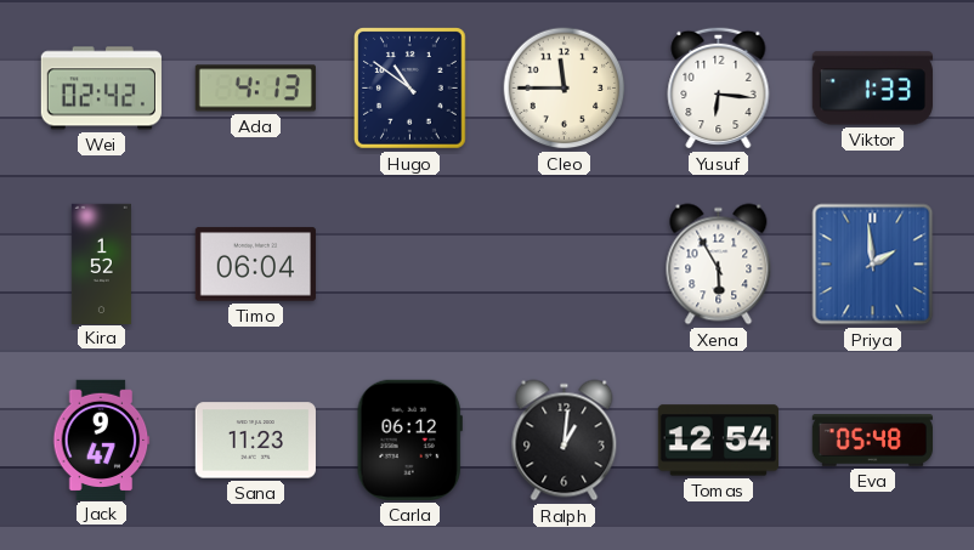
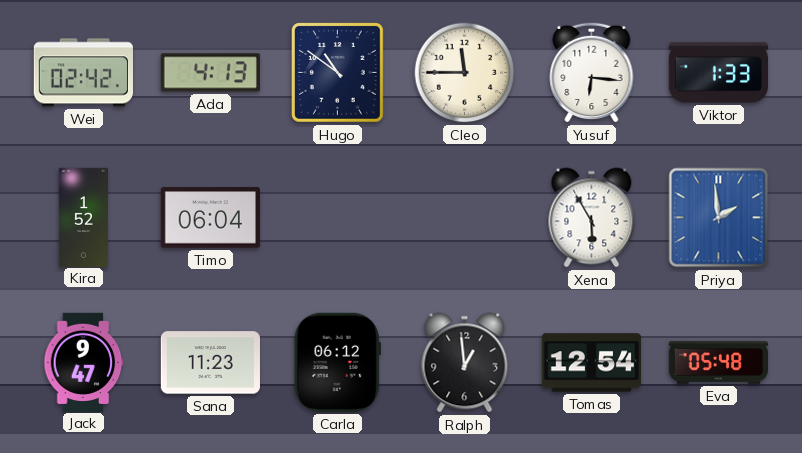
Ralph: 1:01 -> 12:59 (465, 363)
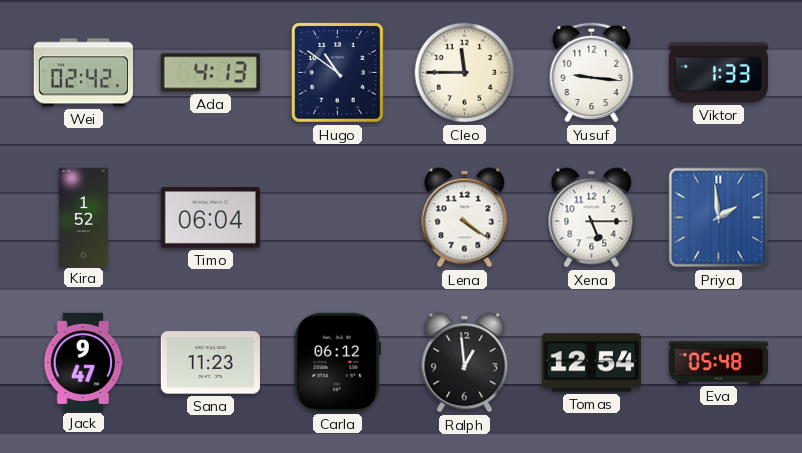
Yusuf: 6:16 -> 9:16 (592, 72)
Lena: none -> 4:21 (465, 218)
Xena: 5:55 -> 5:15 (592, 218)
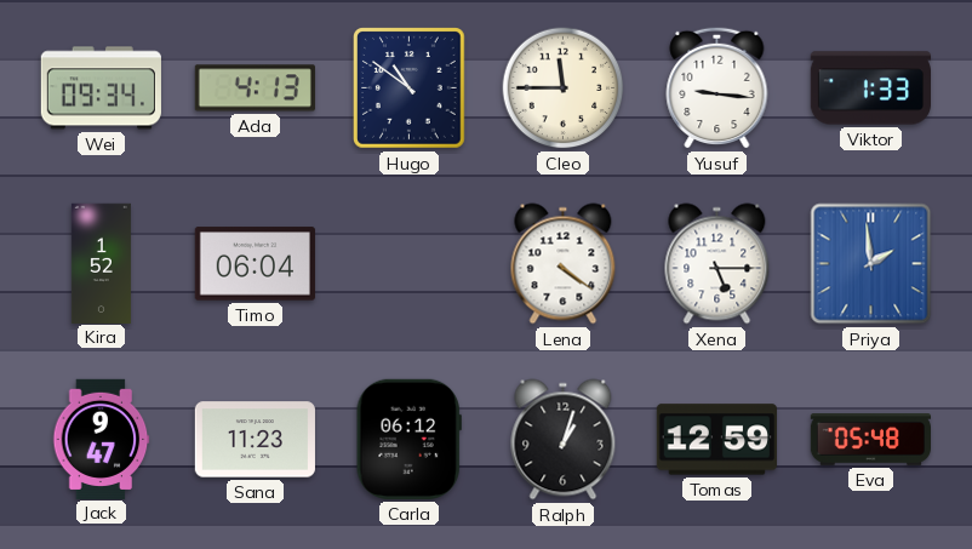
Wei: 02:42 -> 09:34 (101, 88)
Ralph: 12:59 -> 1:03 (564, 440)
Tomas: 12:54 -> 12:59 (716, 440)
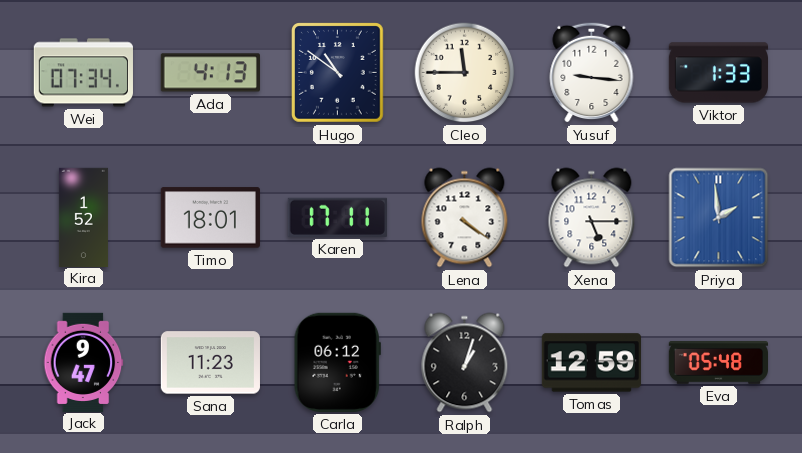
Wei: 09:34 -> 07:34 (83, 73)
Timo: 06:04 -> 18:01 (210, 218)
Karen: none -> 17:11 (337, 217)
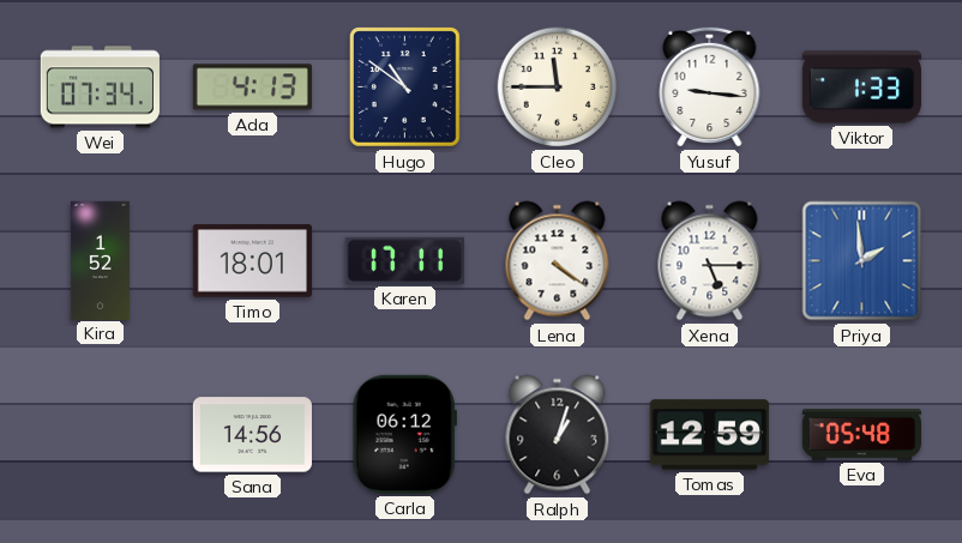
Jack: 9:47 -> none (84, 362)
Sana: 11:23 -> 14:56 (252, 435)
